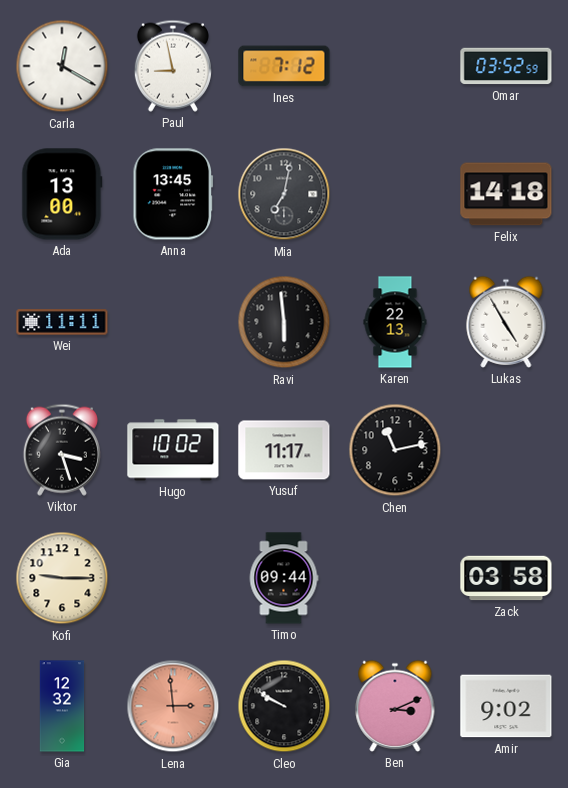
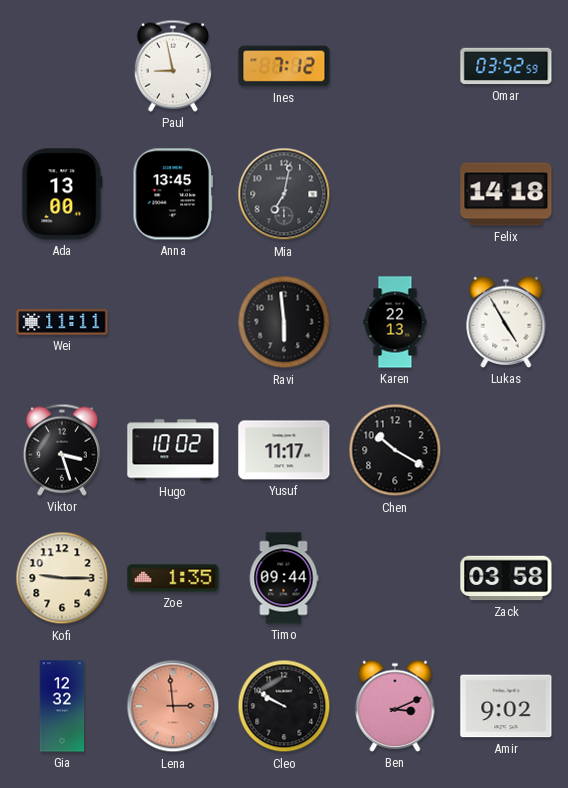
Carla: 12:20 -> none (62, 66)
Chen: 11:13 -> 10:20 (395, 450)
Zoe: none -> 1:35 (173, 578)
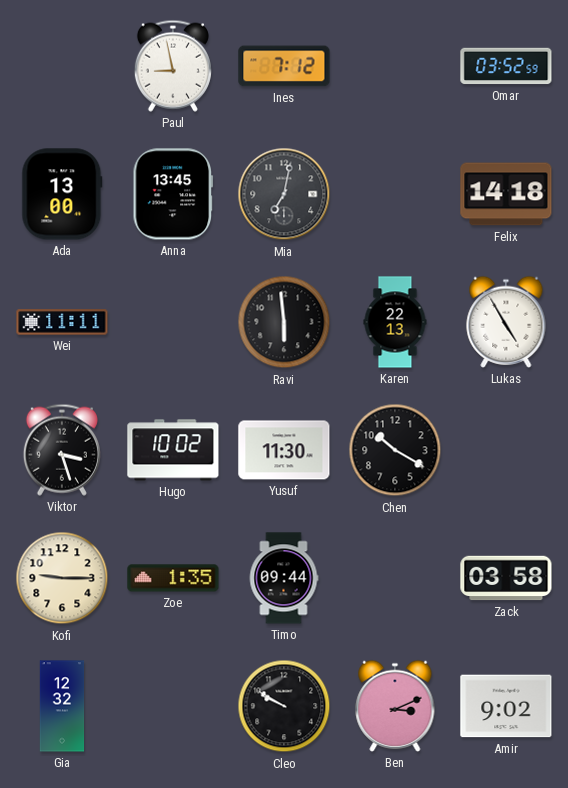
Yusuf: 11:17 -> 11:30 (284, 450)
Lena: 2:59 -> none (173, 706)
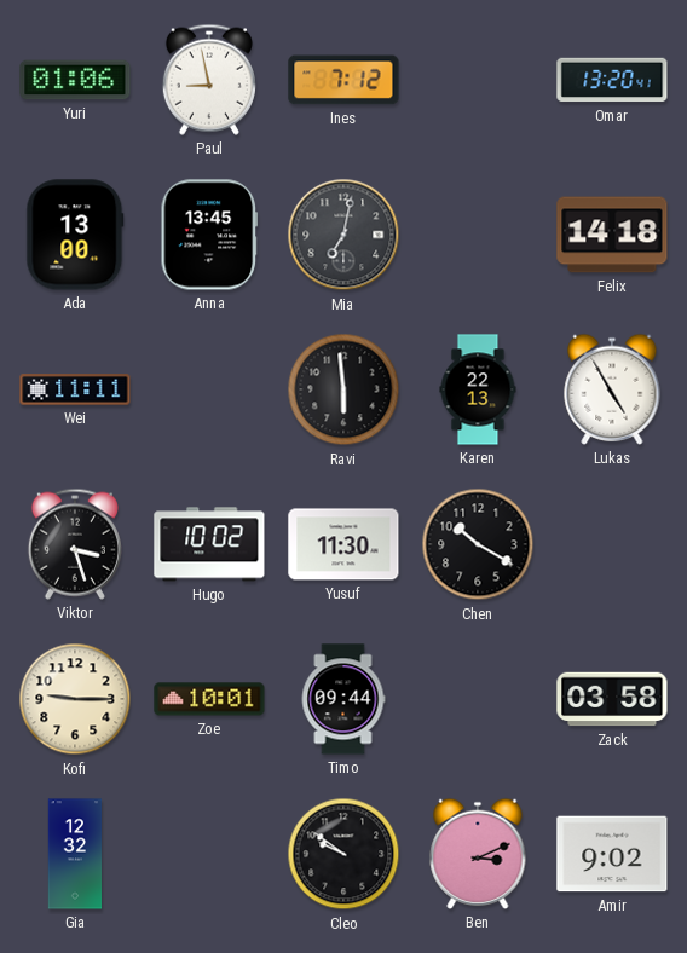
Yuri: none -> 01:06 (75, 80)
Omar: 03:52 -> 13:20 (612, 80)
Zoe: 1:35 -> 10:01 (209, 699)
Cleo: 9:50 -> 9:51 (344, 854)
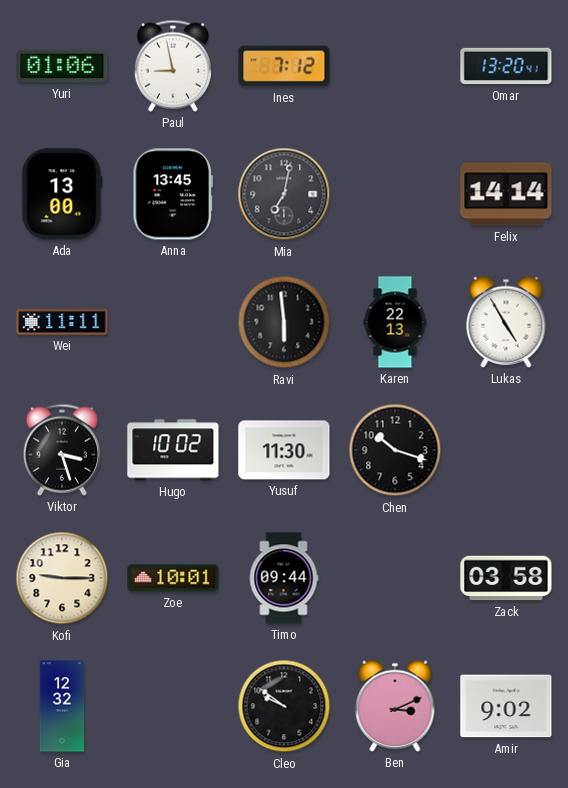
Felix: 14:18 -> 14:14 (506, 194)
Chen: 10:20 -> 10:18 (395, 450)
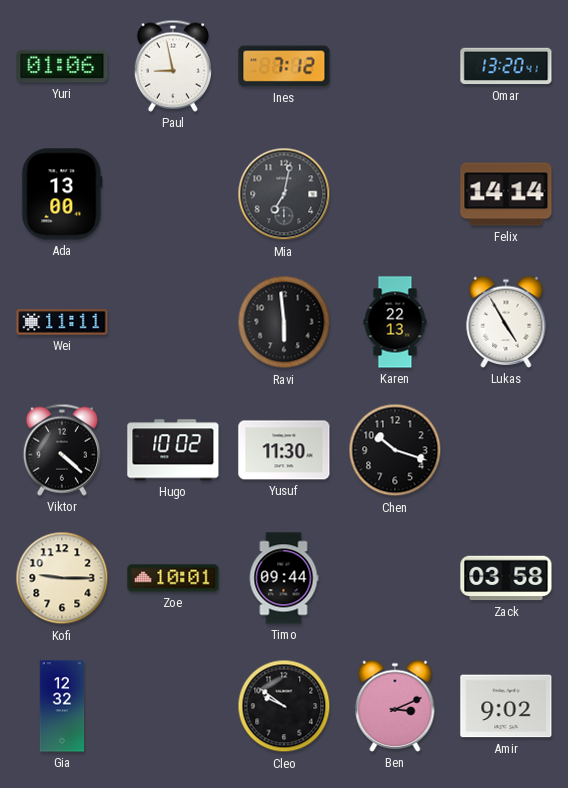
Anna: 13:45 -> none (173, 194)
Viktor: 3:27 -> 4:22 (62, 450)
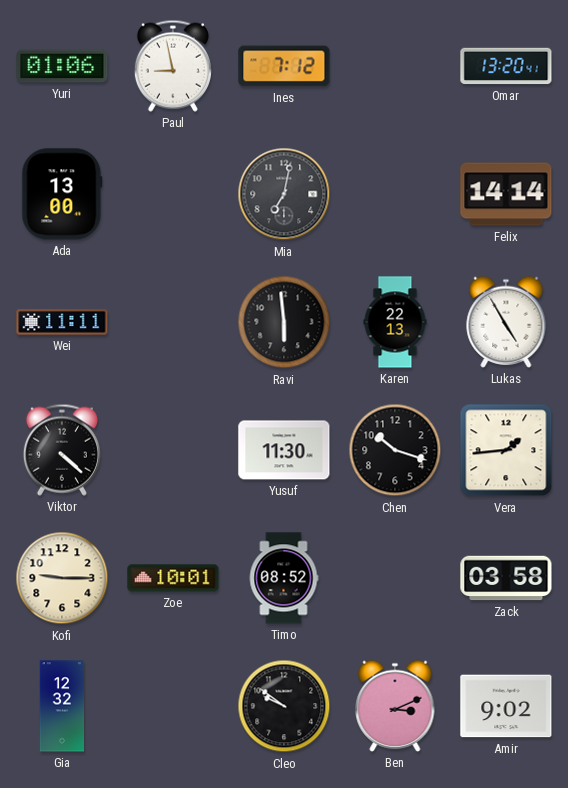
Hugo: 10:02 -> none (173, 450)
Vera: none -> 1:44 (506, 450)
Timo: 09:44 -> 08:52 (284, 578)
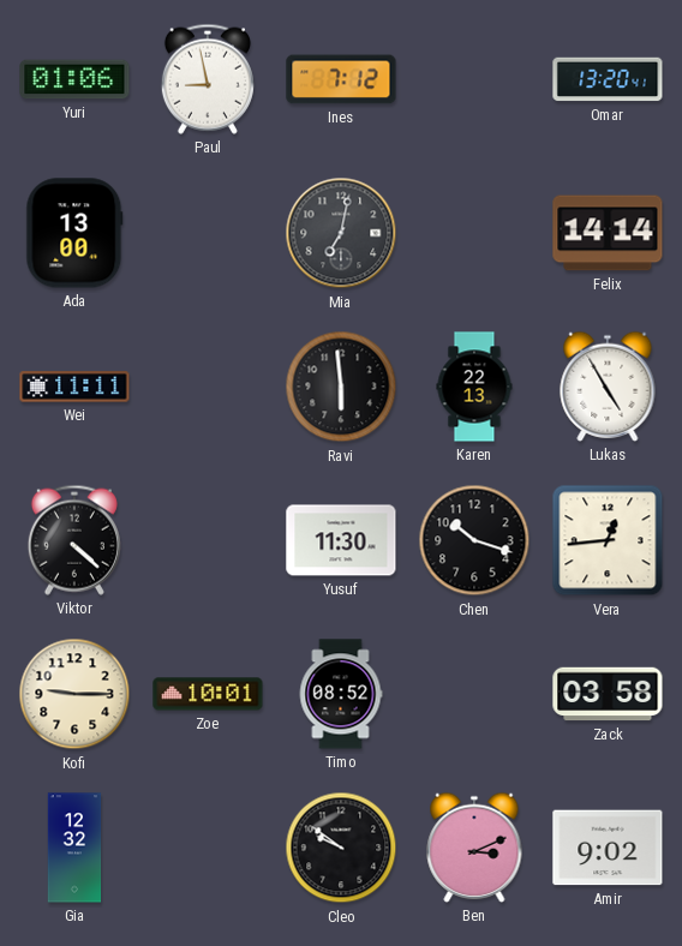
Vera: 1:44 -> 12:44 (608, 540)
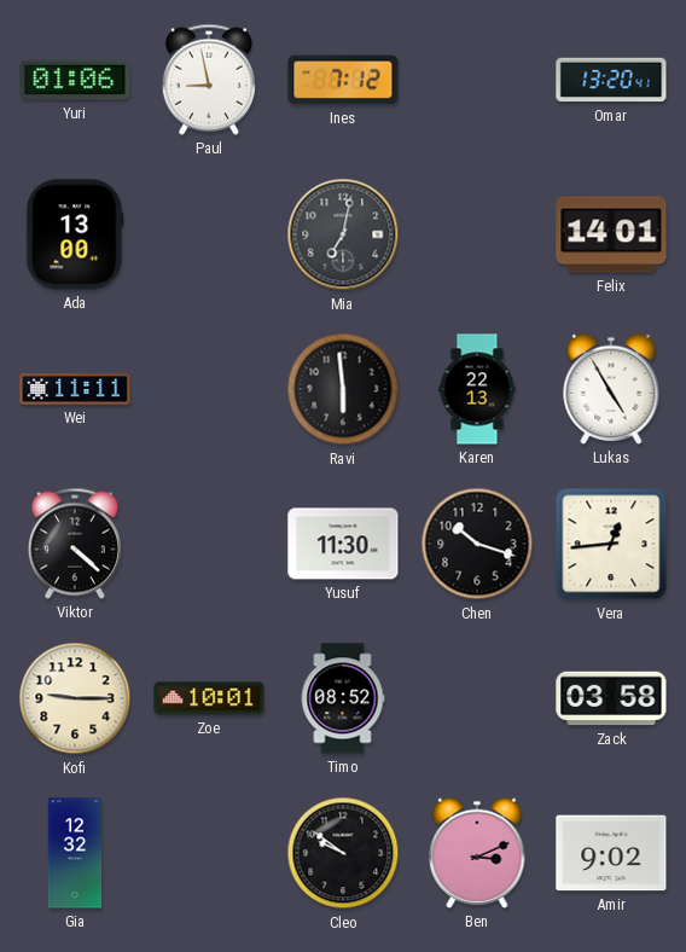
Felix: 14:14 -> 14:01 (611, 234)
